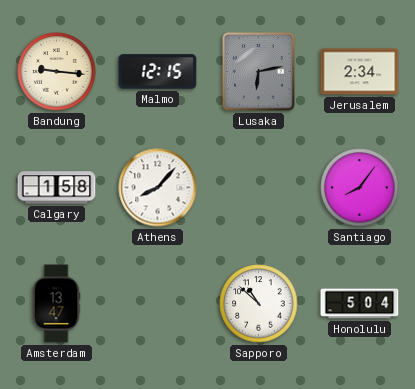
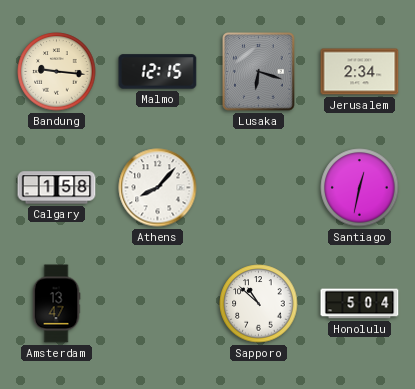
Lusaka: 6:13 -> 6:18 (259, 72)
Santiago: 8:06 -> 12:32 (360, 188)
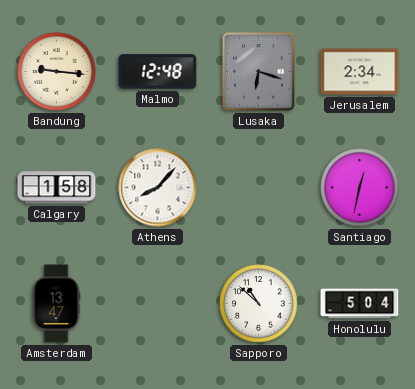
Malmo: 12:15 -> 12:48 (158, 72)
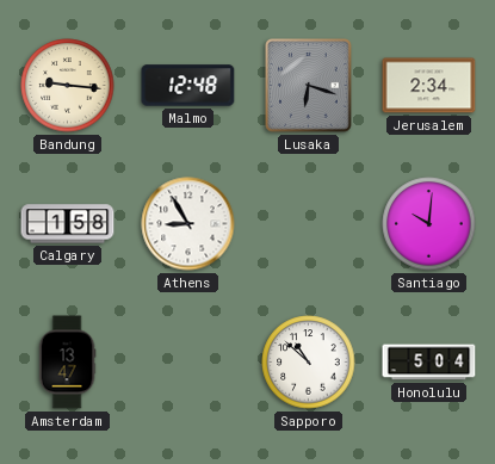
Athens: 8:07 -> 8:55 (188, 224)
Santiago: 12:32 -> 10:01 (429, 224)
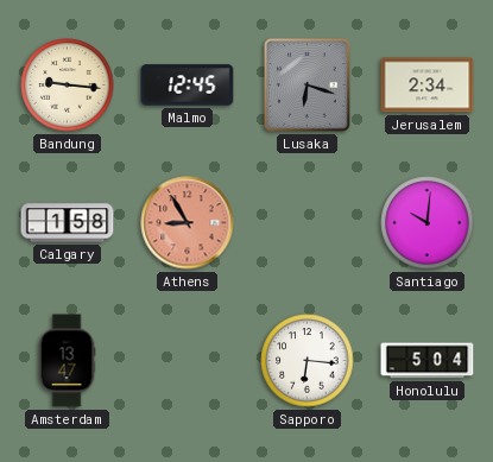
Malmo: 12:48 -> 12:45 (188, 86)
Athens dial: white -> salmon (188, 223)
Sapporo: 10:52 -> 6:16 (308, 361)
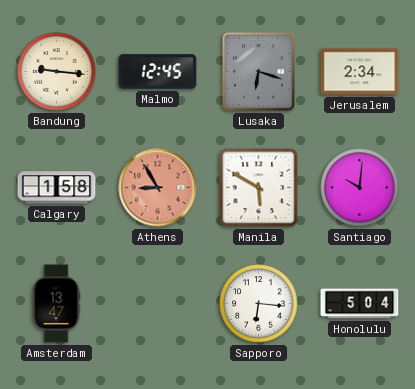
Manila: none -> 5:50 (259, 188)
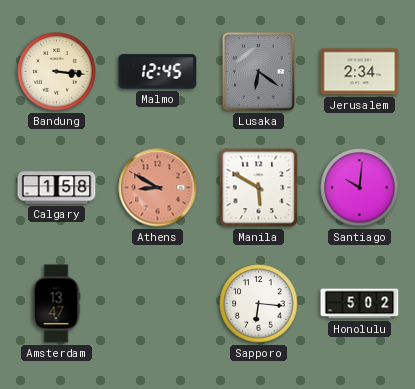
Bandung: 9:16 -> 3:16 (57, 72)
Lusaka: 6:18 -> 6:21 (259, 72)
Athens: 8:55 -> 8:50 (158, 188)
Honolulu: 5:04 -> 5:02 (360, 304)
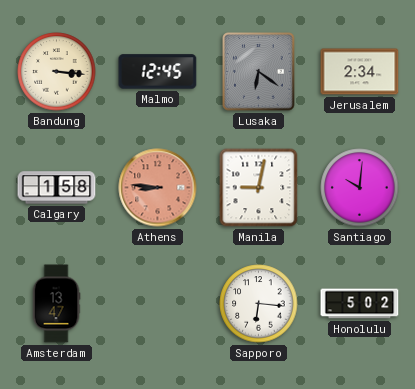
Athens: 8:50 -> 8:46 (158, 188)
Manila: 5:50 -> 9:02 (259, 188)
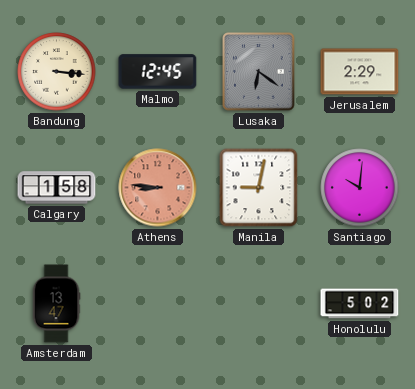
Jerusalem: 2:34 -> 2:29 (360, 72)
Sapporo: 6:16 -> none (259, 304)
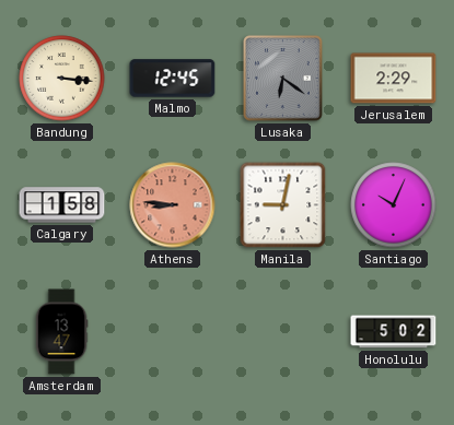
Santiago: 10:01 -> 10:04 (394, 205)
